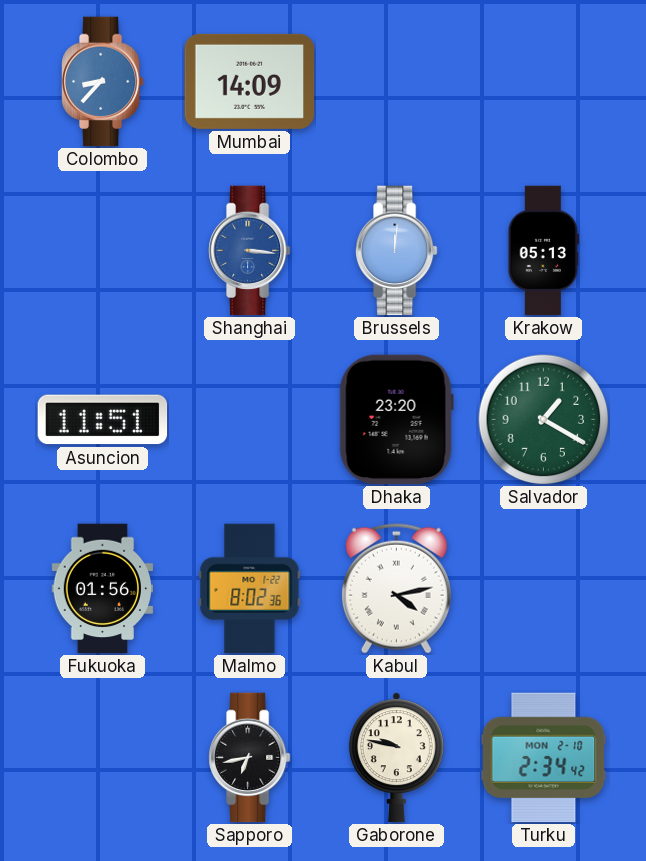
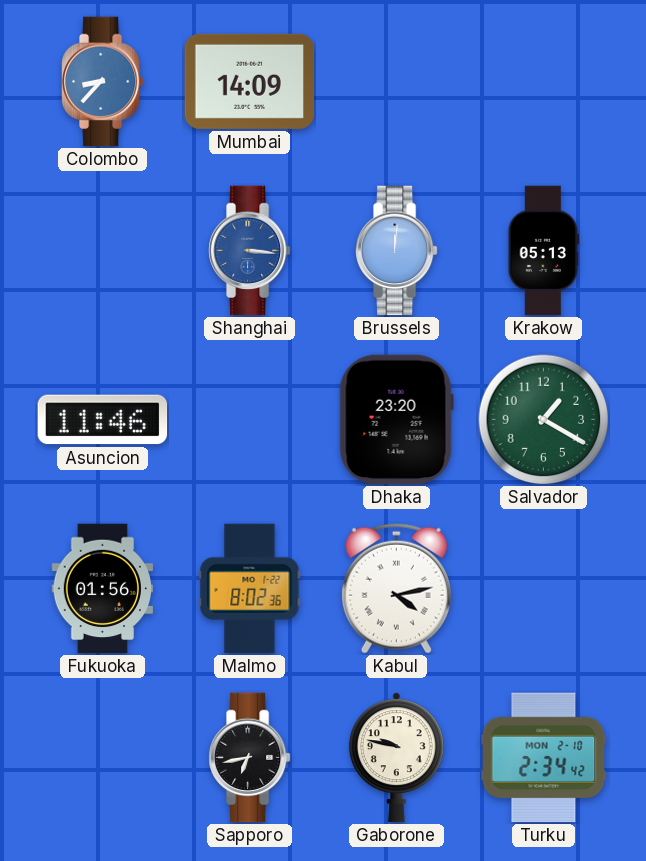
Asuncion: 11:51 -> 11:46 (103, 420)
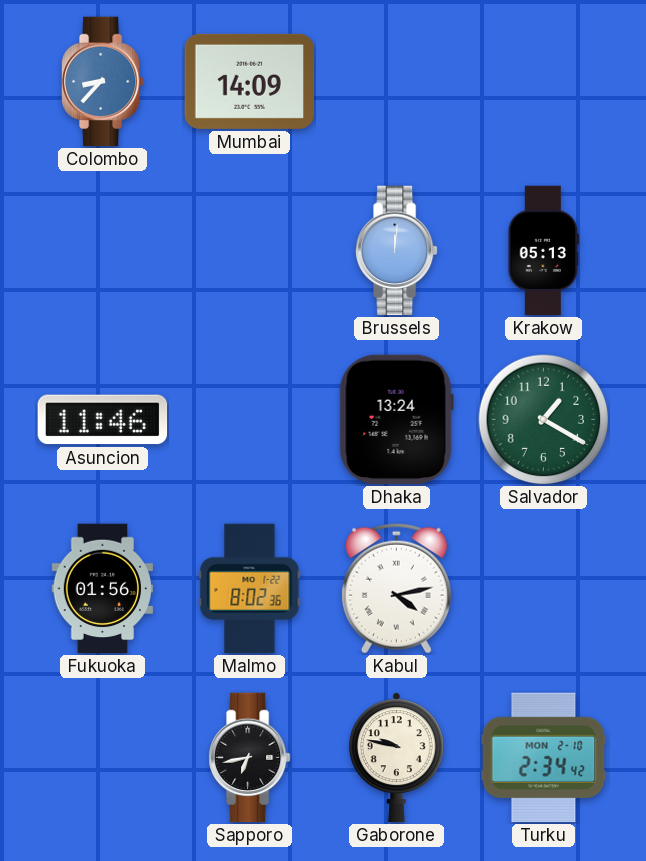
Shanghai: 3:16 -> none (250, 251)
Dhaka: 23:20 -> 13:24 (396, 420)
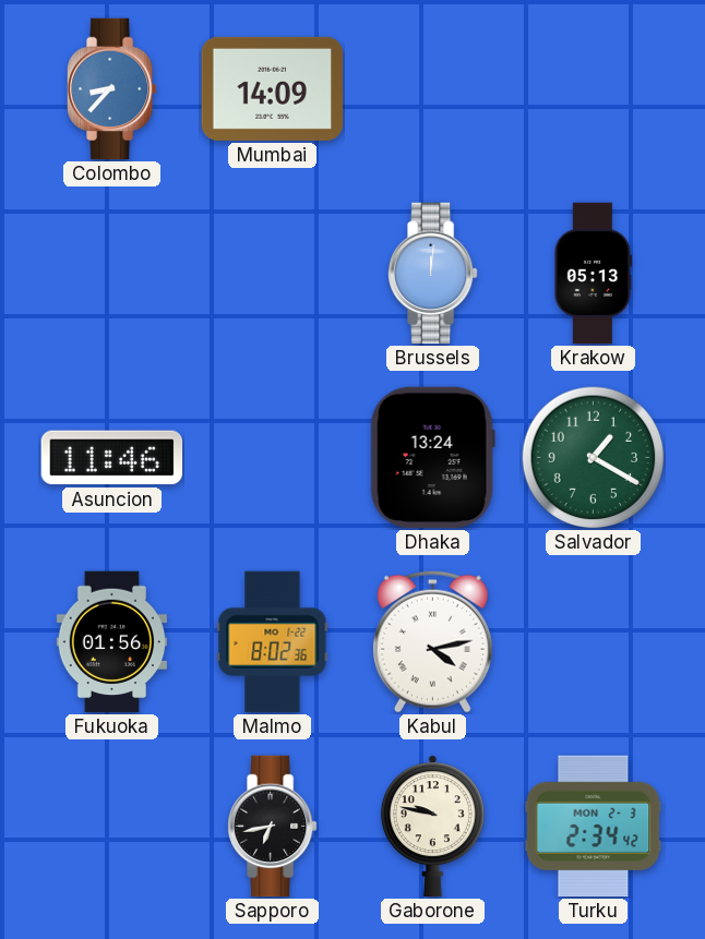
Turku date: MON 2-10 -> MON 2-3 (594, 827)
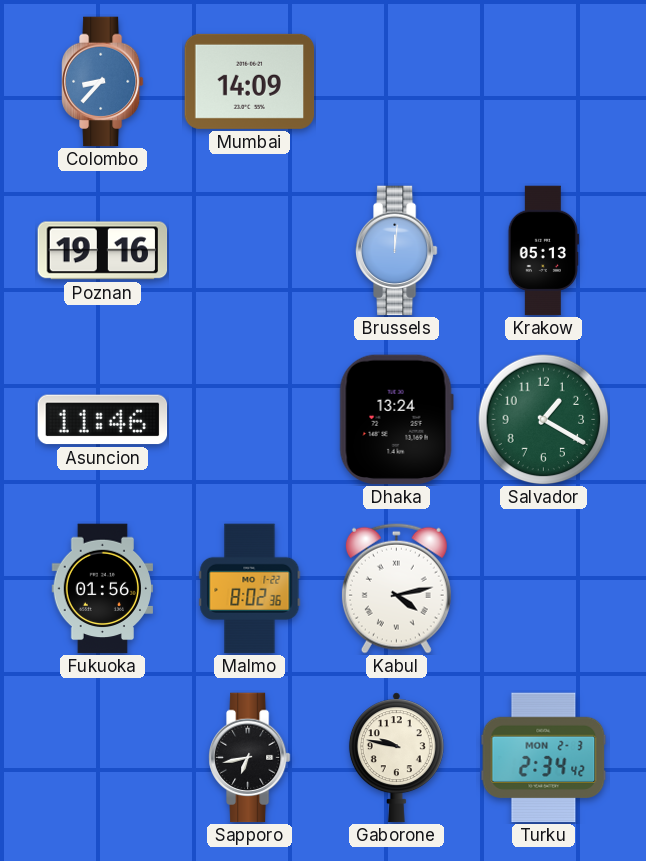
Poznan: none -> 19:16 (103, 251)
